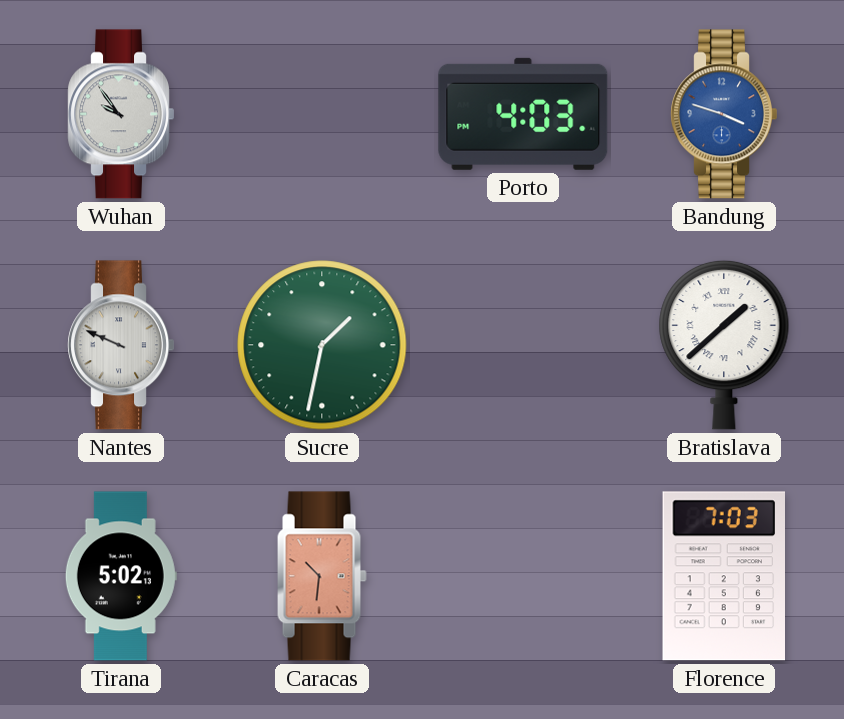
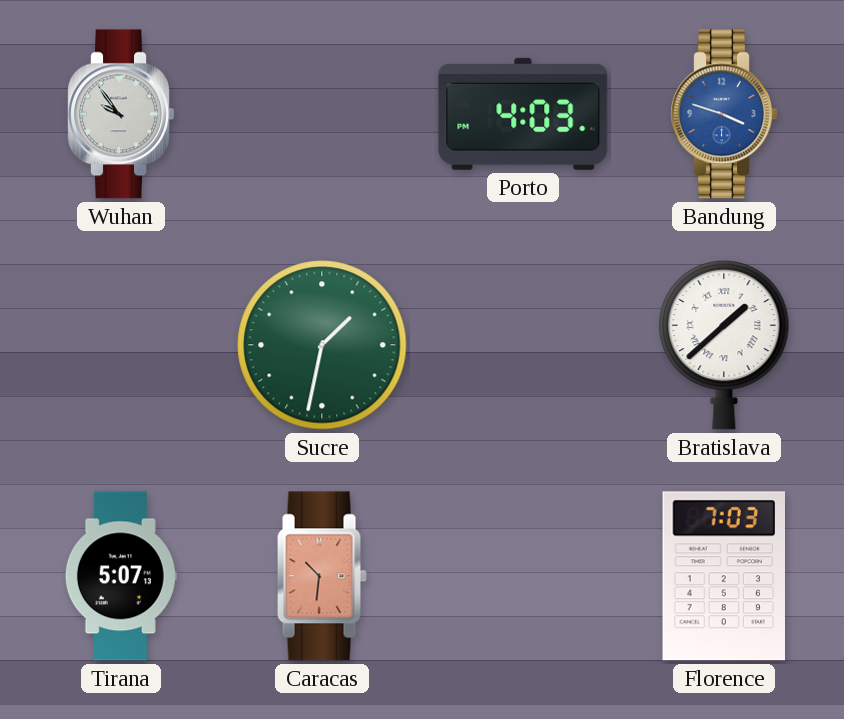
Nantes: 9:49 -> none (120, 345)
Tirana: 5:02 -> 5:07 (121, 576)
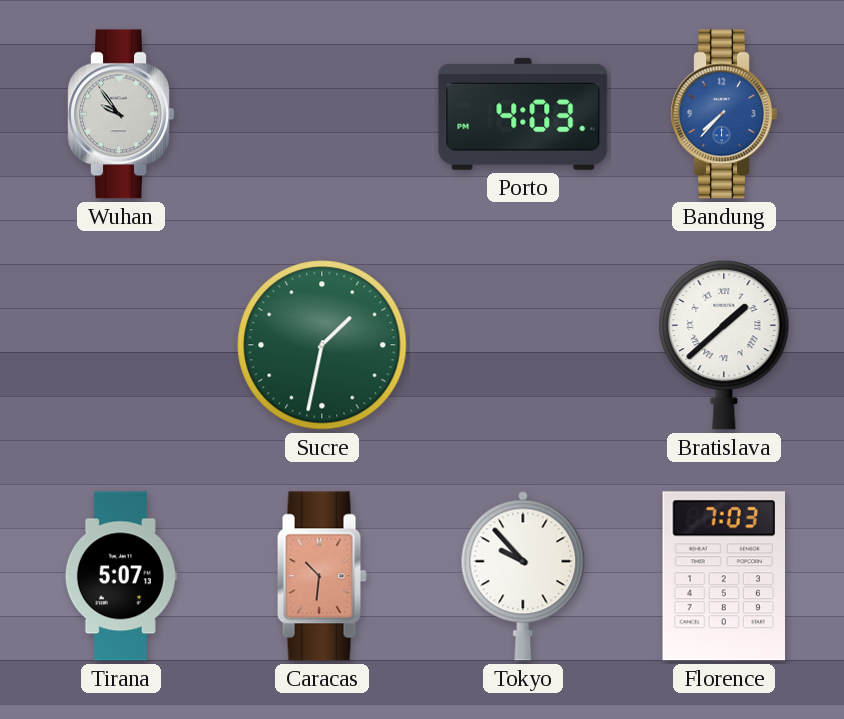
Bandung: 3:48 -> 7:37 (723, 114)
Tokyo: none -> 9:53 (523, 576)
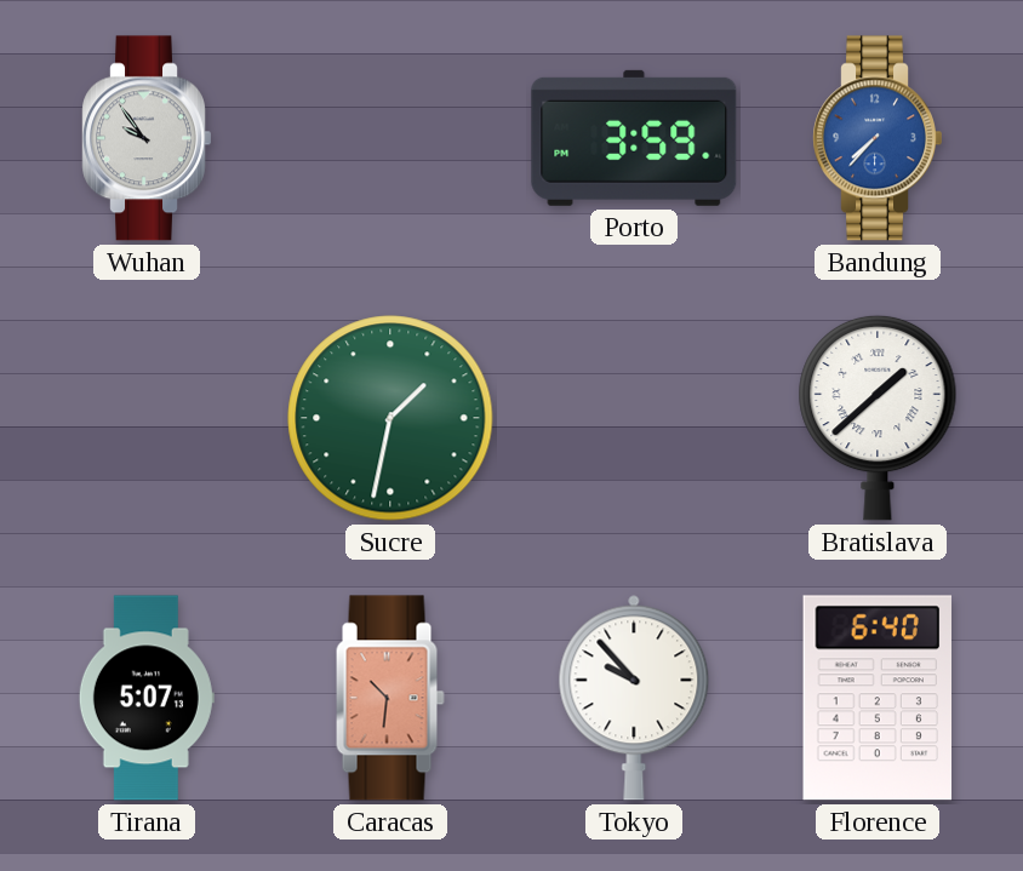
Porto: 4:03 -> 3:59 (634, 138)
Florence: 7:03 -> 6:40 (878, 698)
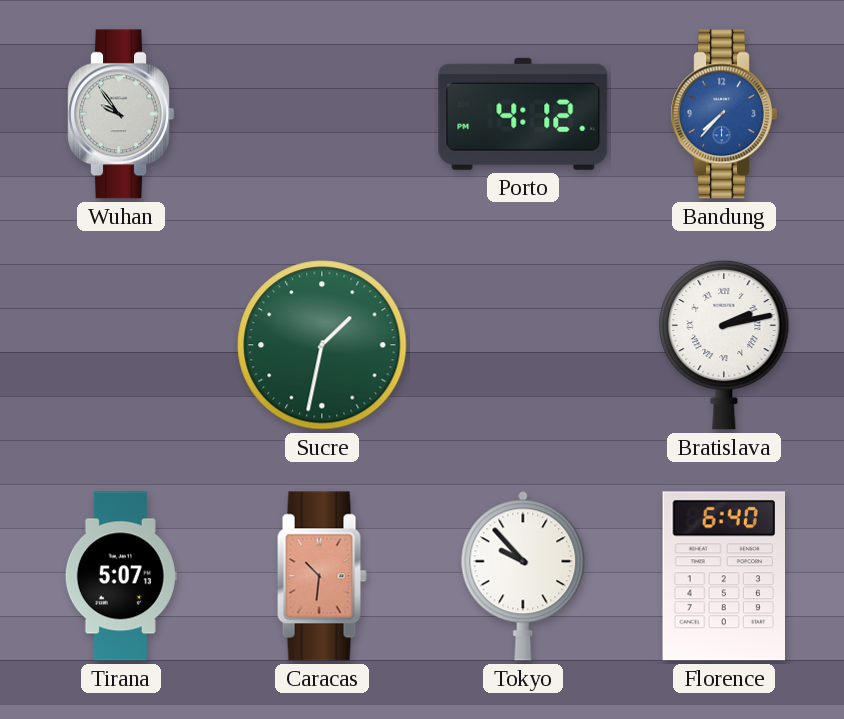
Porto: 3:59 -> 4:12 (523, 114)
Bratislava: 1:38 -> 2:13 (724, 345)
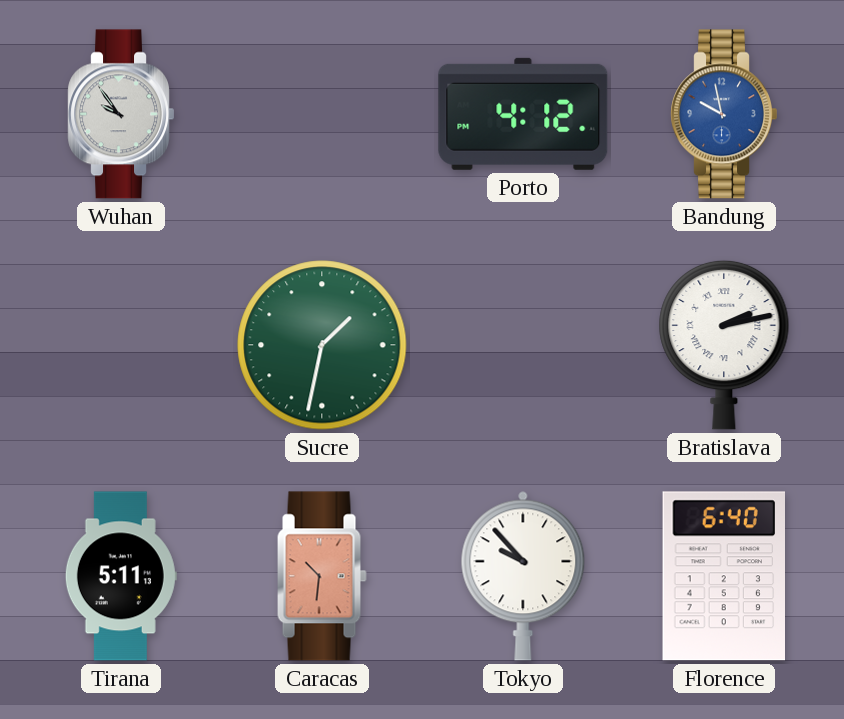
Bandung: 7:37 -> 9:58 (723, 114)
Tirana: 5:07 -> 5:11 (121, 576)
